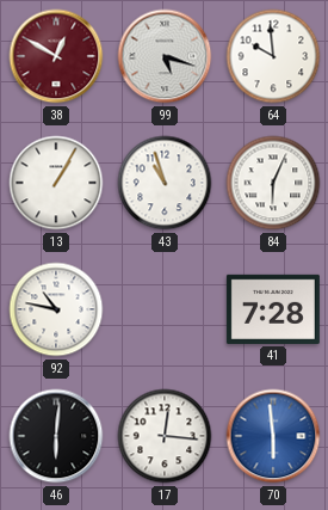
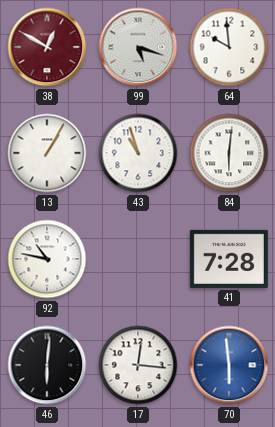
84: 6:04 -> 6:01 (229, 153)
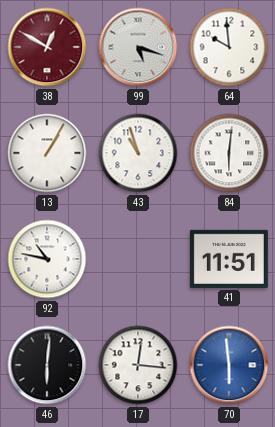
41: 7:28 -> 11:51 (229, 259)
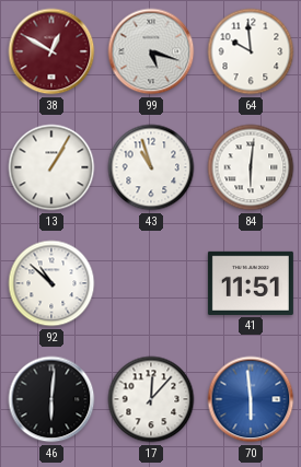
92: 10:47 -> 10:52 (51, 283)
17: 12:16 -> 12:07 (151, 399)
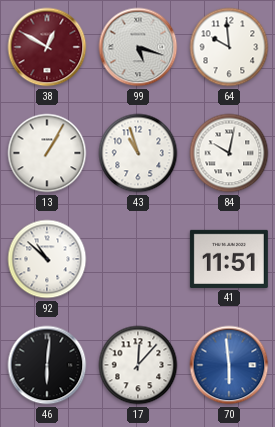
84: 6:01 -> 10:02 (229, 153)
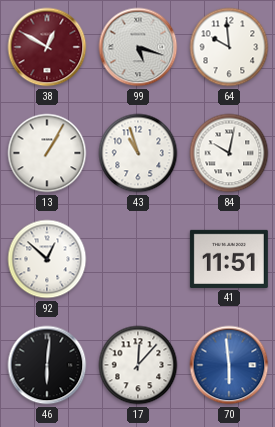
92: 10:52 -> 12:52 (47, 259)
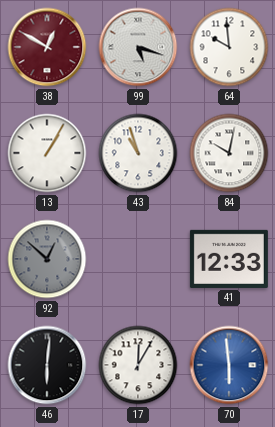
92 dial: white -> grey (47, 259)
41: 11:51 -> 12:33 (229, 259)
17: 12:07 -> 12:05 (138, 365)
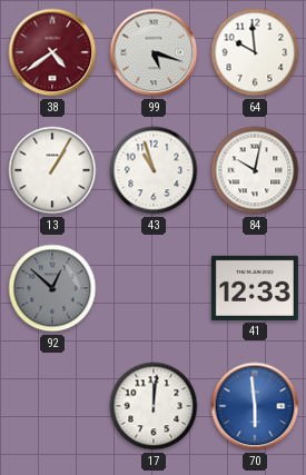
38: 12:50 -> 4:39 (52, 52)
46: 6:01 -> none (47, 365)
17: 12:05 -> 12:01 (154, 406)
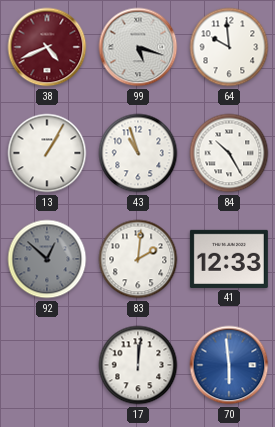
38: 4:39 -> 4:41 (47, 47)
84: 10:02 -> 10:25 (229, 153)
83: none -> 2:01 (138, 259)
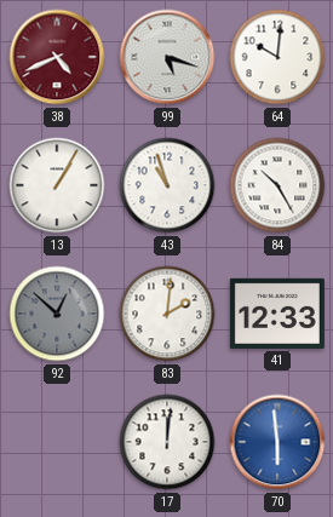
64: 9:59 -> 10:01 (277, 57)
